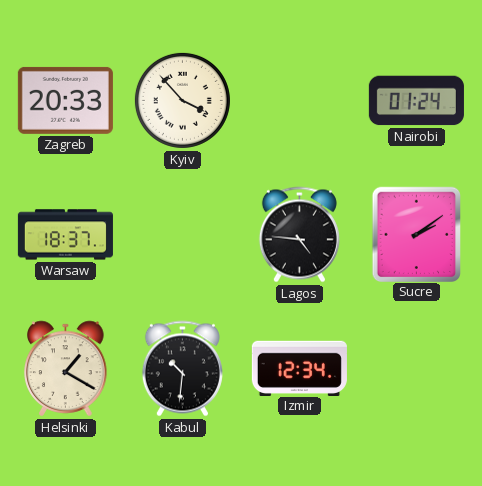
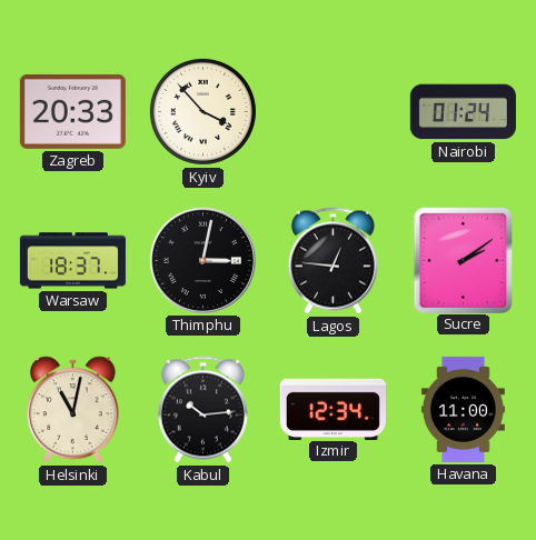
Thimphu: none -> 3:02 (202, 260)
Lagos: 4:46 -> 12:46 (332, 261)
Helsinki: 1:20 -> 11:02 (73, 410)
Kabul: 10:31 -> 10:14 (202, 410)
Havana: none -> 11:00 (463, 409)
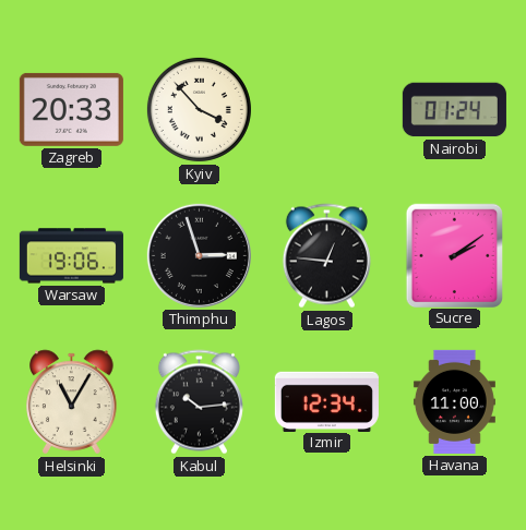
Warsaw: 18:37 -> 19:06 (71, 256)
Thimphu: 3:02 -> 2:57 (199, 255)
Helsinki: 11:02 -> 11:05 (72, 402)
